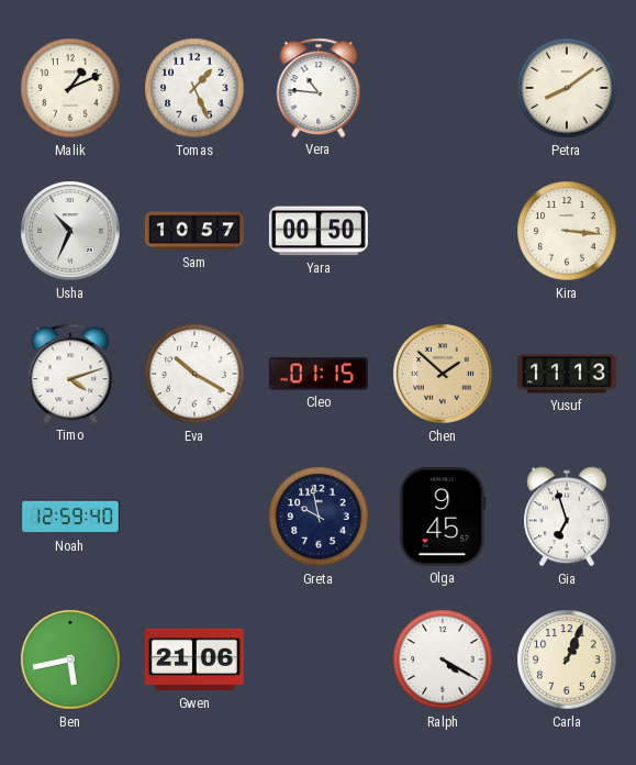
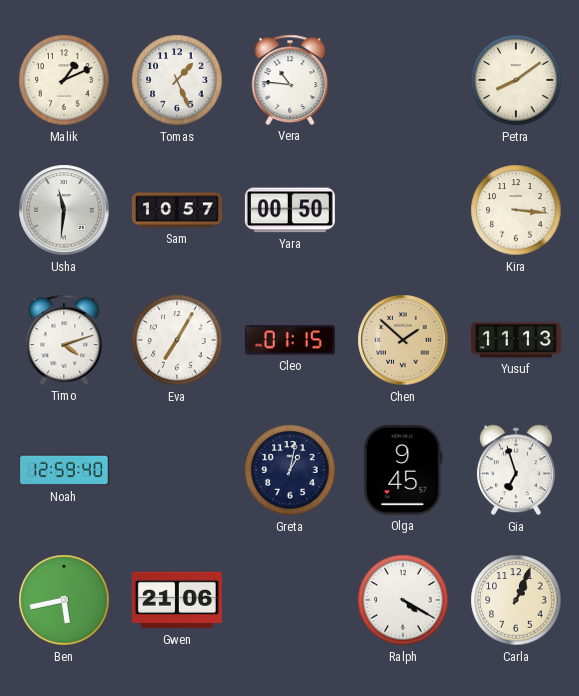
Usha: 10:34 -> 11:31 (64, 210)
Eva: 10:20 -> 7:05 (177, 340)
Greta: 9:58 -> 1:02 (290, 470)
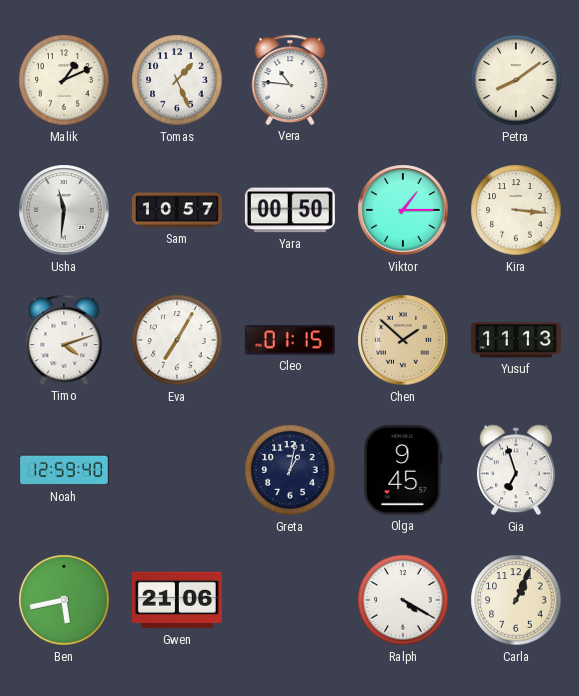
Viktor: none -> 1:15 (403, 210)
